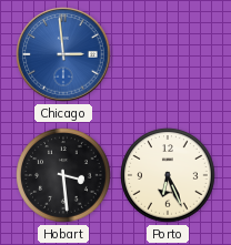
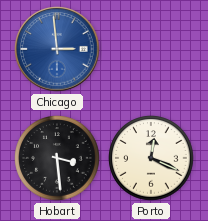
Porto: 6:26 -> 12:19 (151, 158)
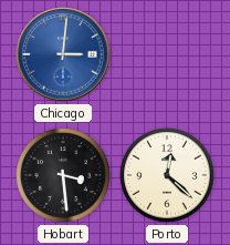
Chicago: 2:59 -> 3:01 (63, 54)
Porto: 12:19 -> 12:22 (167, 175)
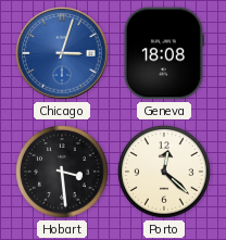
Chicago: 3:01 -> 3:03 (62, 53)
Geneva: none -> 18:08 (164, 53)
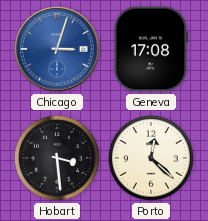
Geneva: 18:08 -> 17:08 (151, 49)
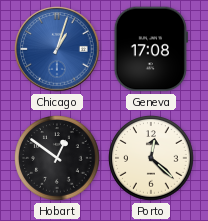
Chicago: 3:03 -> 1:03 (57, 49)
Hobart: 3:29 -> 12:51 (57, 158)
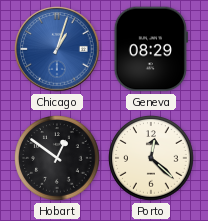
Geneva: 17:08 -> 08:29 (151, 49)
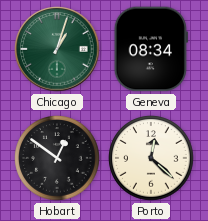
Chicago dial: blue -> green (57, 49)
Geneva: 08:29 -> 08:34 (151, 49)
